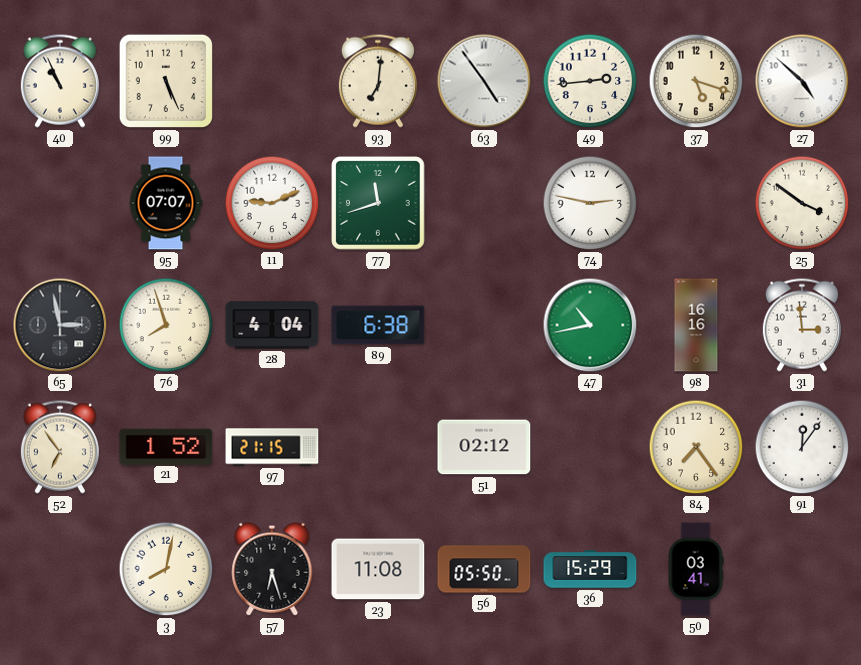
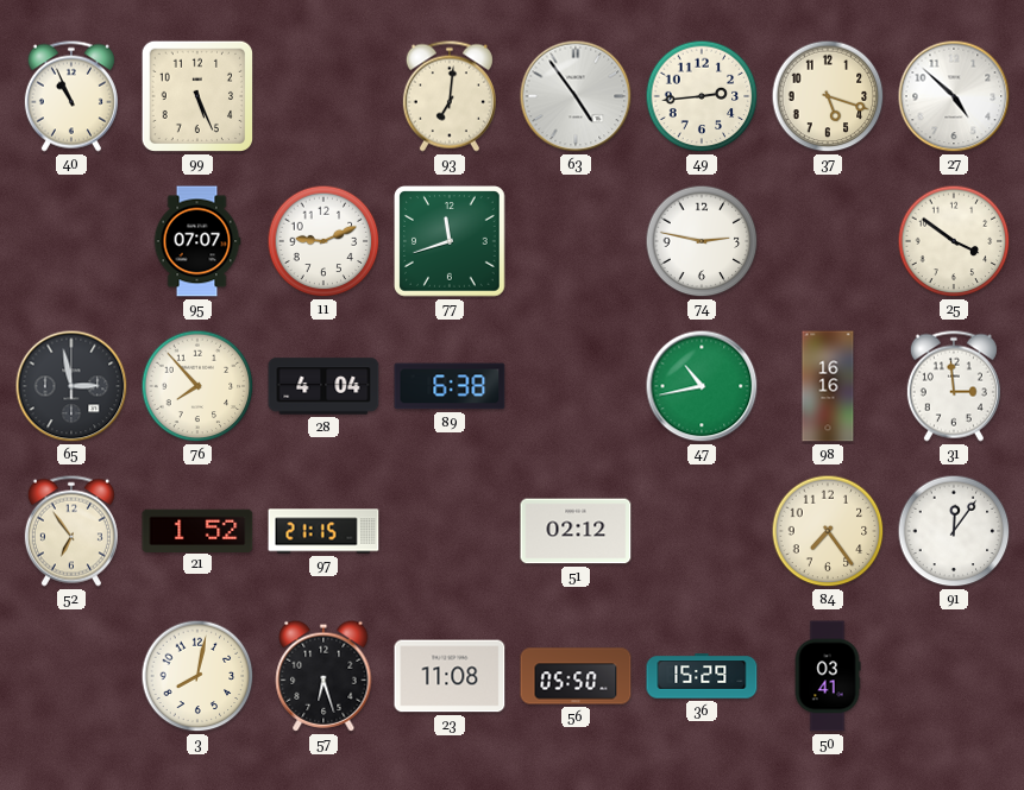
76: 7:57 -> 7:53 (197, 386)
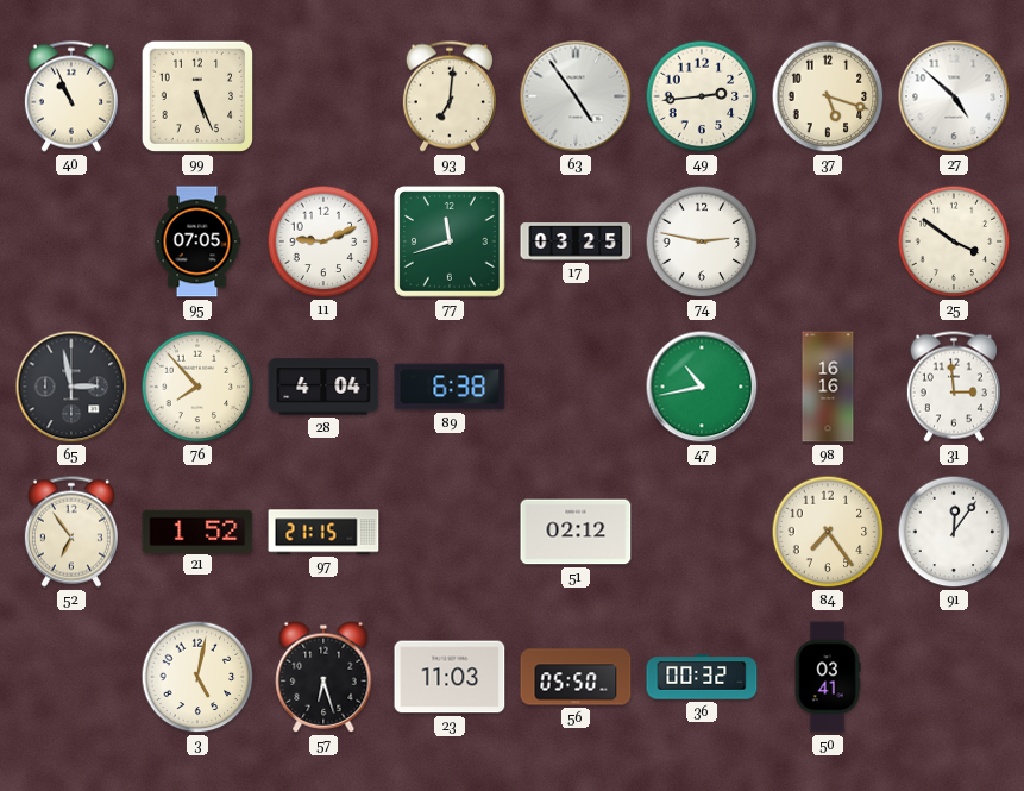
95: 07:07 -> 07:05 (197, 241)
17: none -> 03:25 (576, 241)
3: 8:02 -> 5:02 (197, 677)
23: 11:08 -> 11:03 (450, 677)
36: 15:29 -> 00:32 (702, 677)
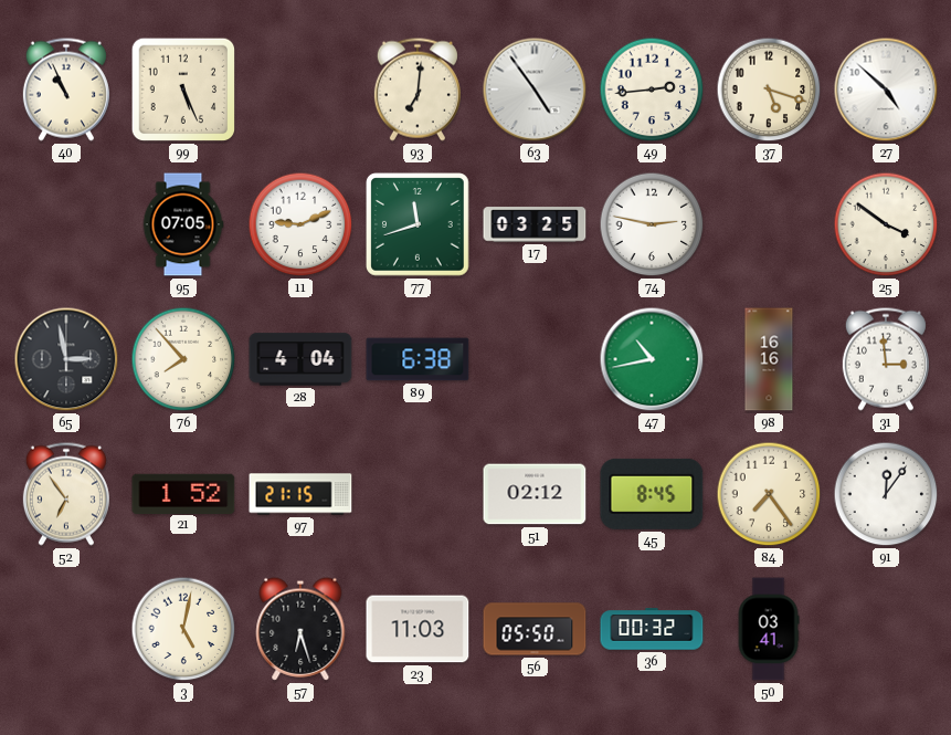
45: none -> 8:45 (652, 494)
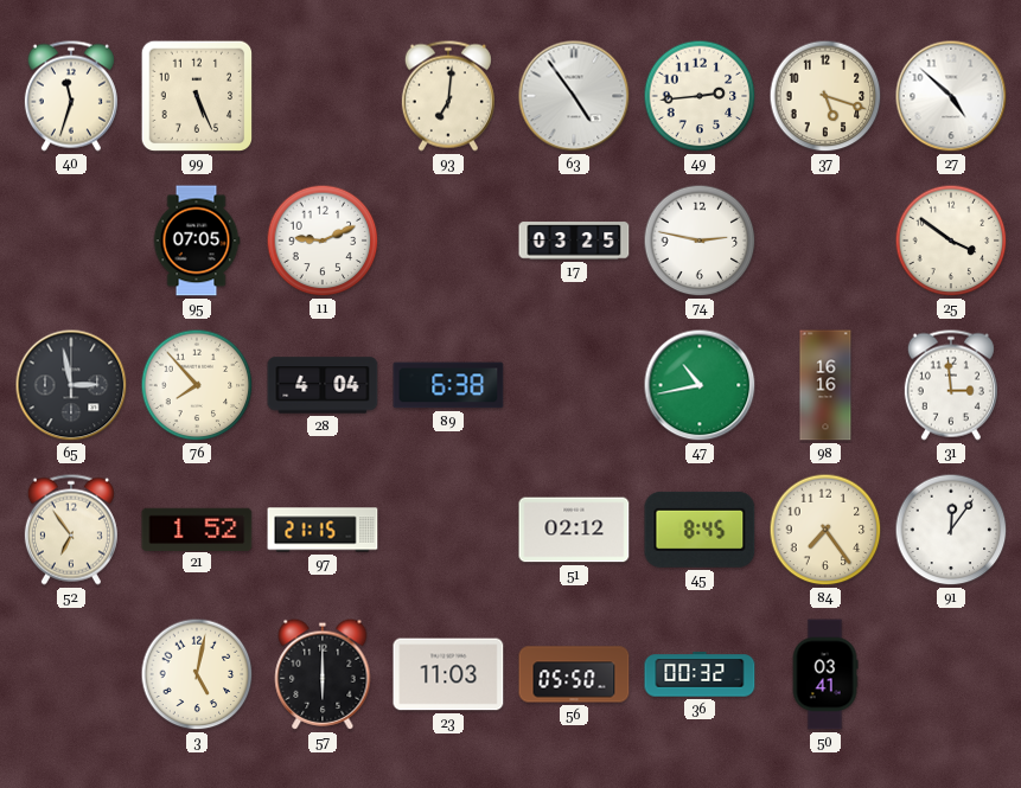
40: 10:56 -> 11:33 (71, 96)
77: 11:42 -> none (418, 224)
57: 6:27 -> 6:00 (323, 674)
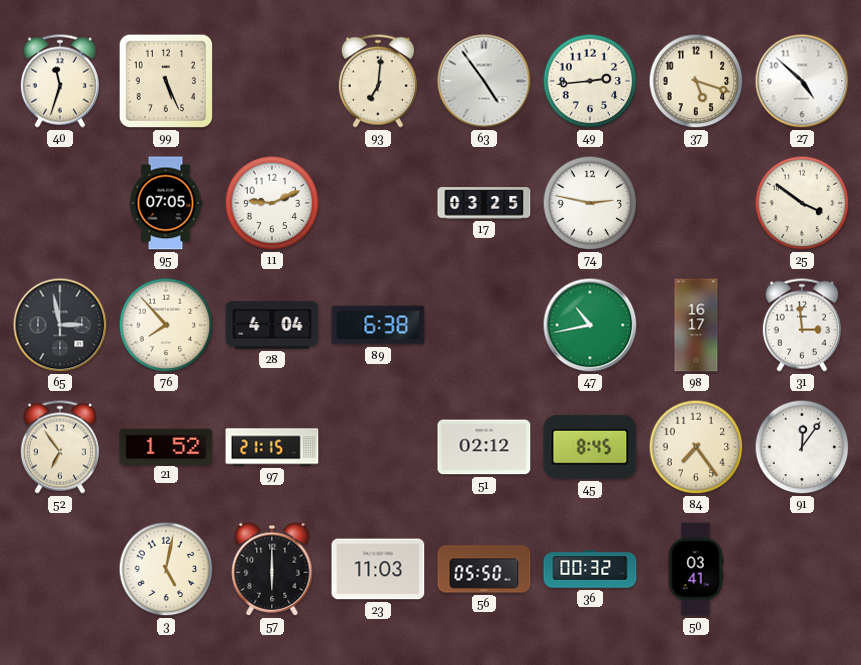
98: 16:16 -> 16:17 (696, 325)
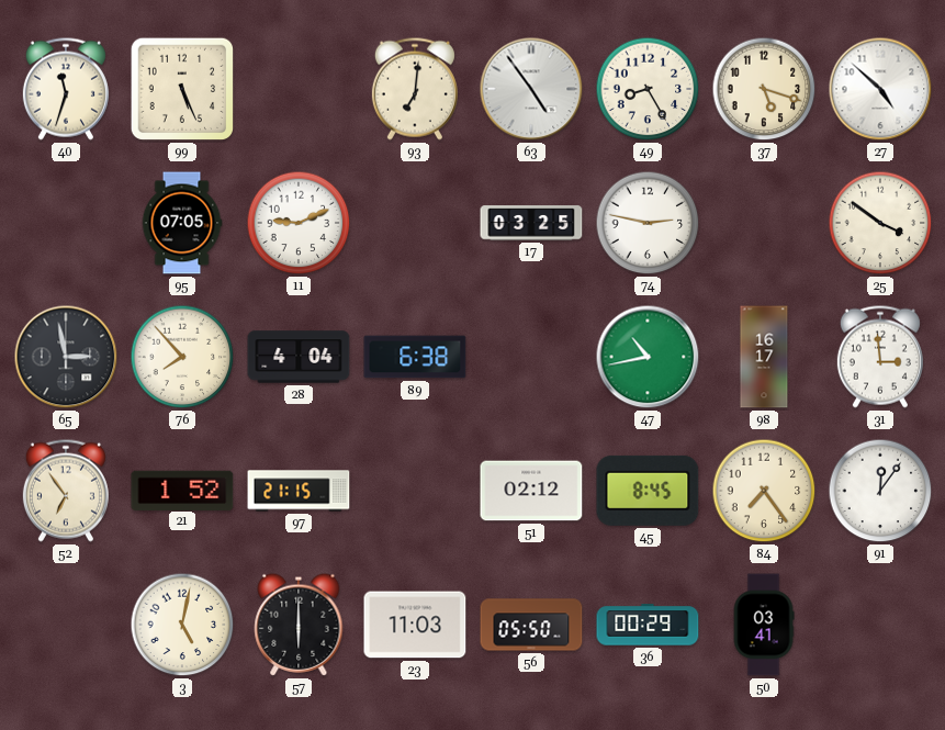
49: 2:44 -> 8:25 (648, 89)
36: 00:32 -> 00:29 (648, 625)
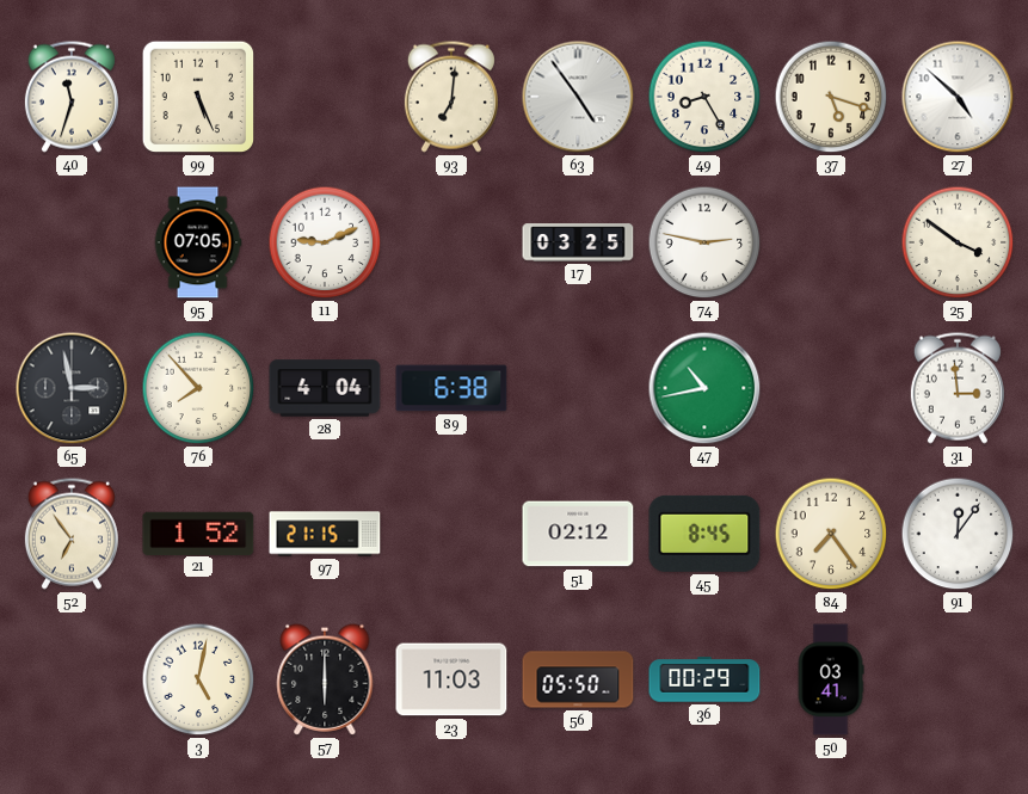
98: 16:17 -> none (764, 357)
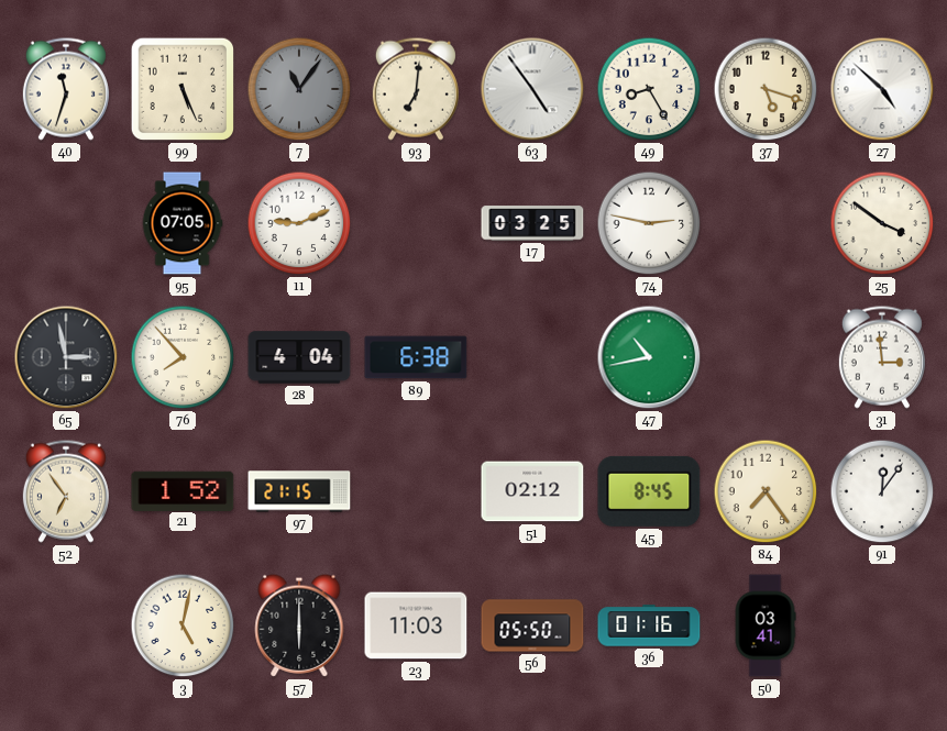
7: none -> 11:06 (299, 89)
36: 00:29 -> 01:16 (649, 625)
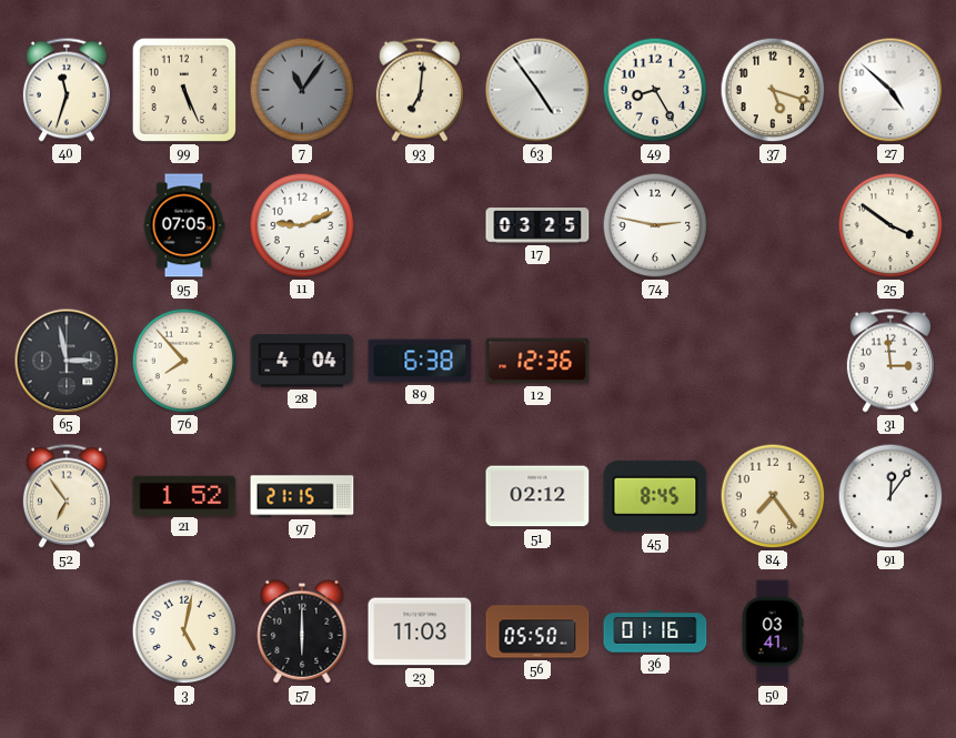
12: none -> 12:36 (537, 361)
47: 10:43 -> none (649, 357)
